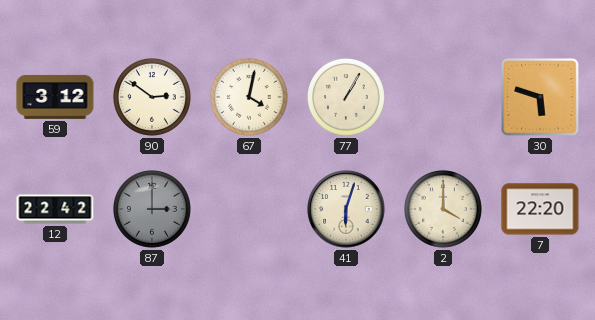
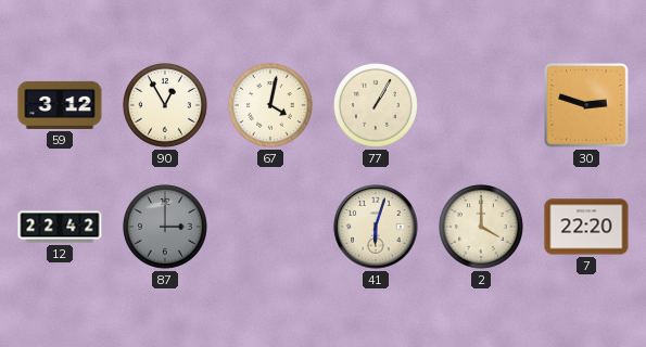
90: 2:51 -> 12:55 (165, 105)
30: 5:48 -> 2:48 (586, 105)
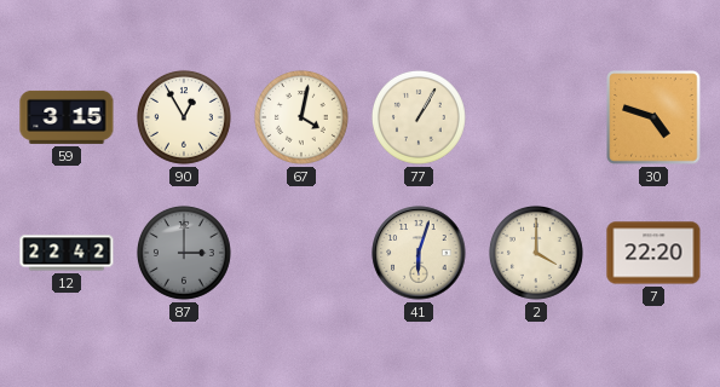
59: 3:12 -> 3:15 (67, 117)
30: 2:48 -> 4:48 (653, 117)
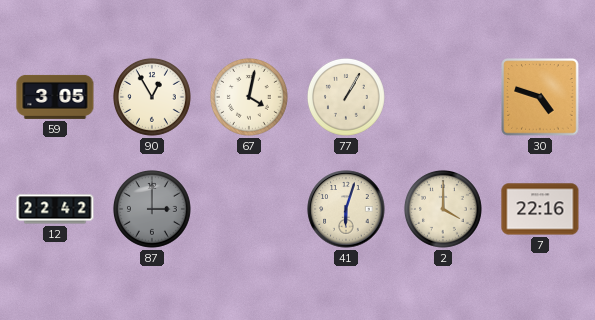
59: 3:15 -> 3:05 (55, 97)
7: 22:20 -> 22:16 (540, 209)
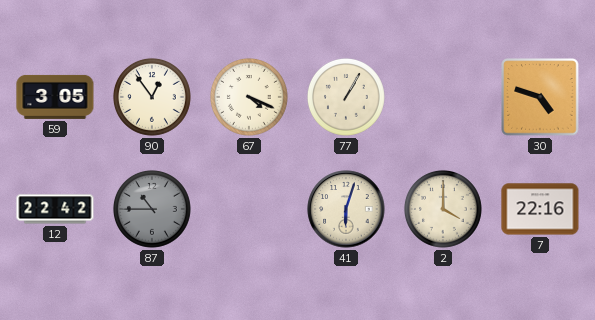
90: 12:55 -> 12:54 (152, 97)
67: 4:02 -> 4:19 (249, 97)
87: 3:00 -> 10:45 (152, 209)
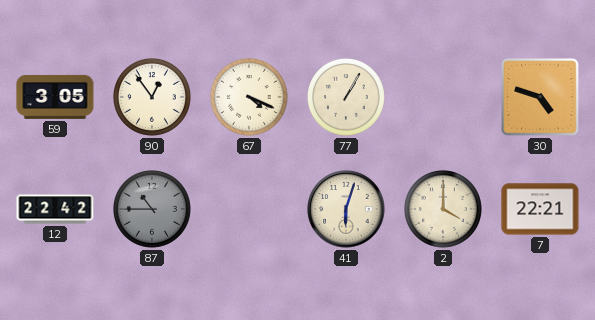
7: 22:16 -> 22:21 (540, 209)
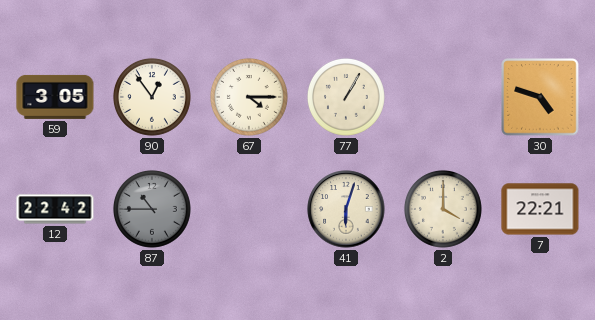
67: 4:19 -> 4:15 (249, 97)
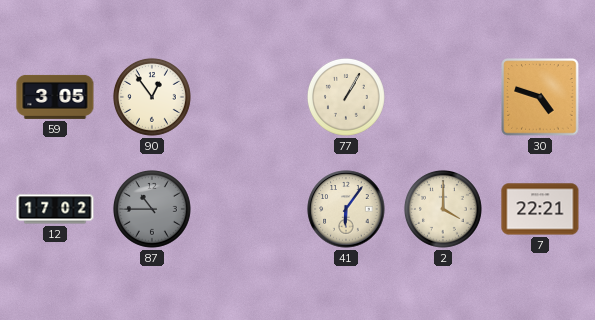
67: 4:15 -> none (249, 97)
12: 22:42 -> 17:02 (55, 209)
41: 6:03 -> 6:06 (346, 209)
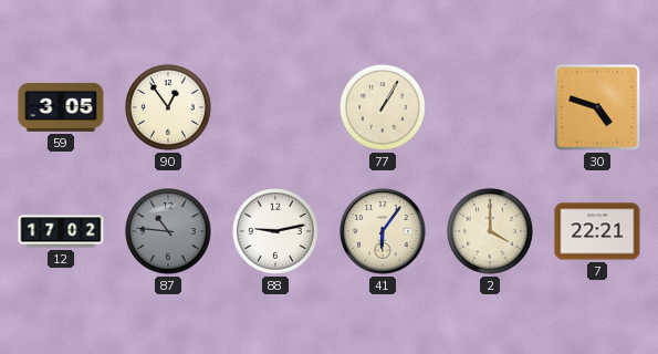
87: 10:45 -> 10:46 (168, 231)
88: none -> 9:13 (275, 231)
